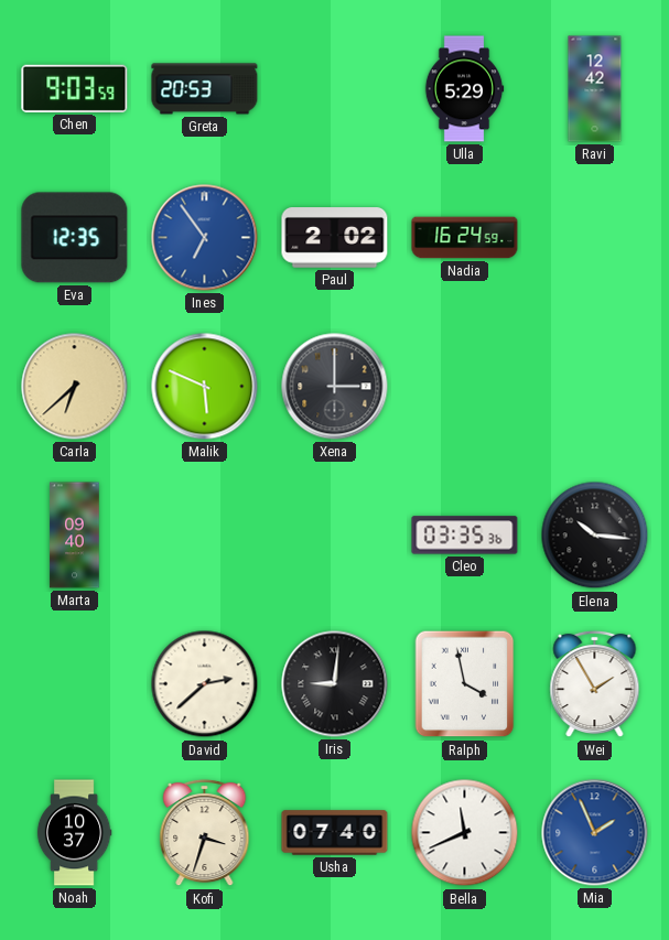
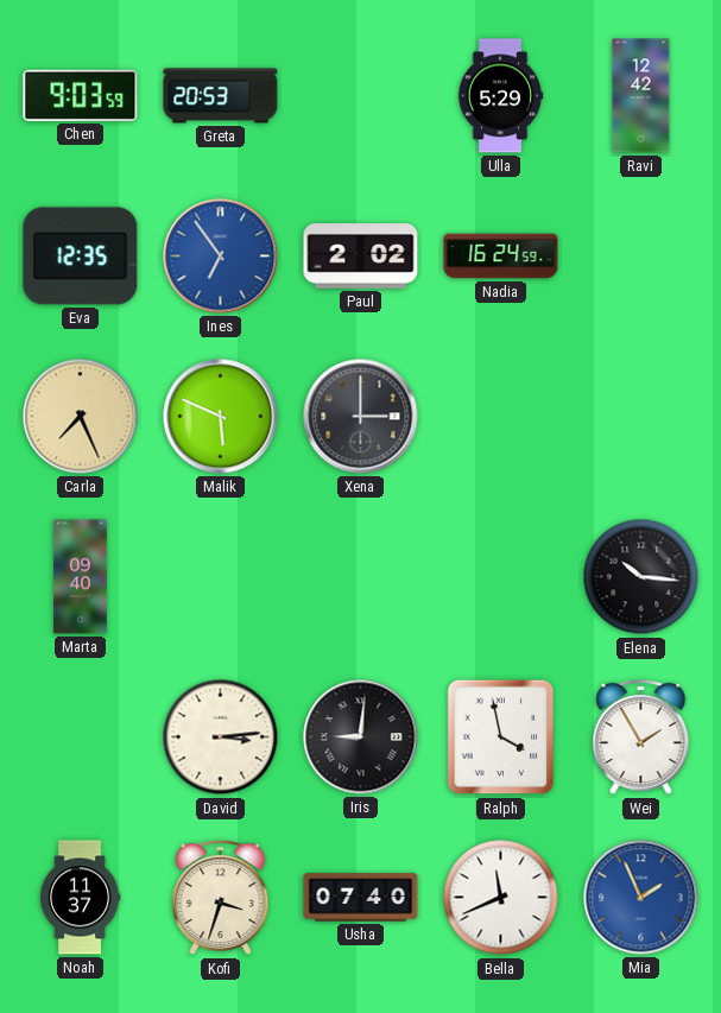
Carla: 6:38 -> 7:26 (81, 417)
Cleo: 03:35 -> none (465, 536)
David: 2:38 -> 3:14 (221, 737)
Noah: 10:37 -> 11:37 (80, 898)
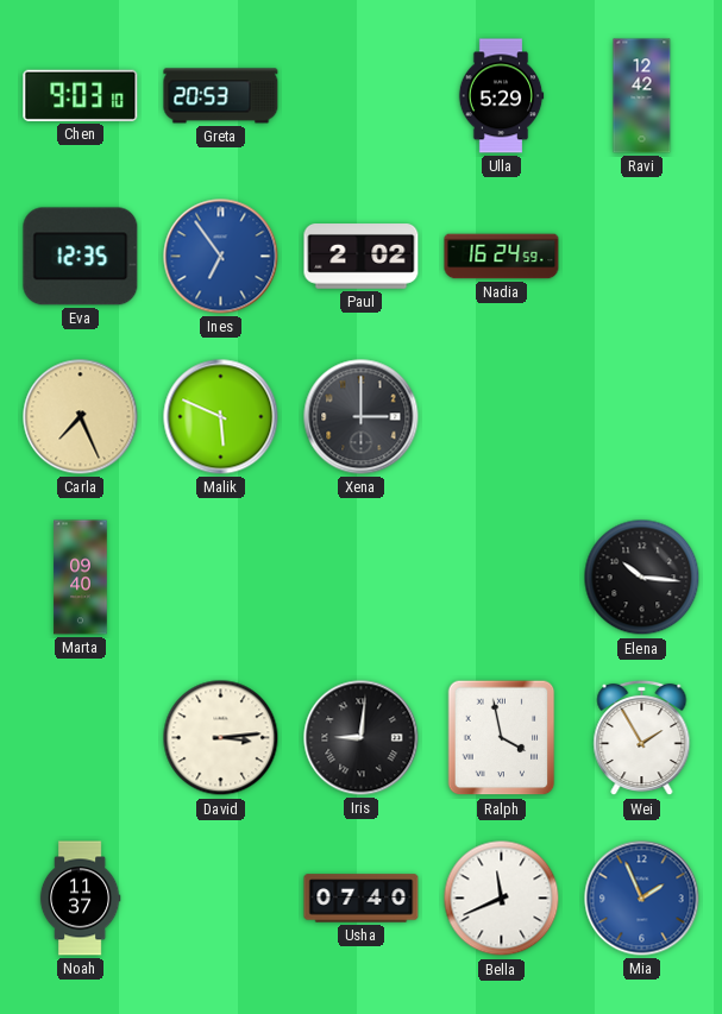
Chen: 9:03:59 -> 9:03:10 (81, 95)
Kofi: 3:33 -> none (221, 898)
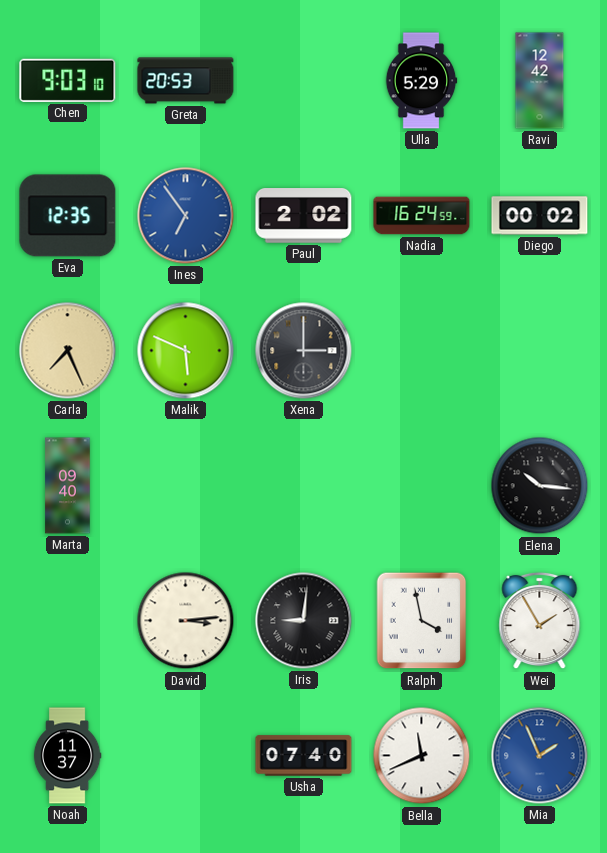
Diego: none -> 00:02 (540, 216)
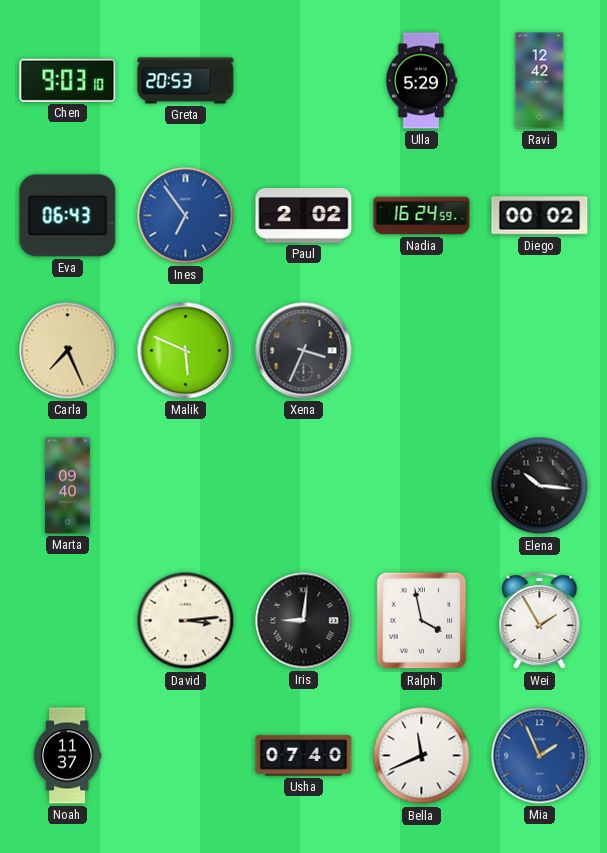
Eva: 12:35 -> 06:43 (68, 216)
Xena: 3:00 -> 3:34 (304, 351)
